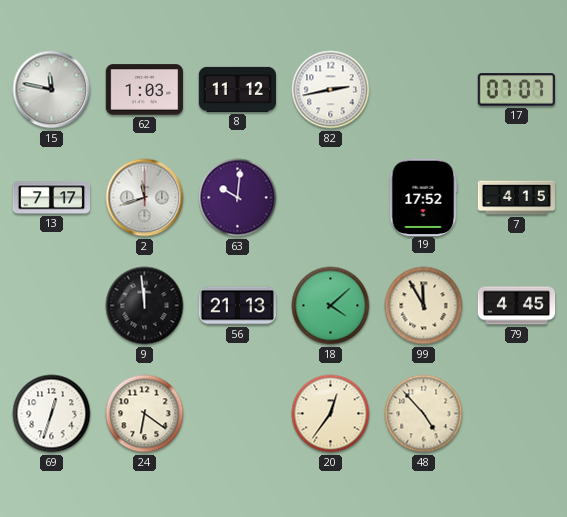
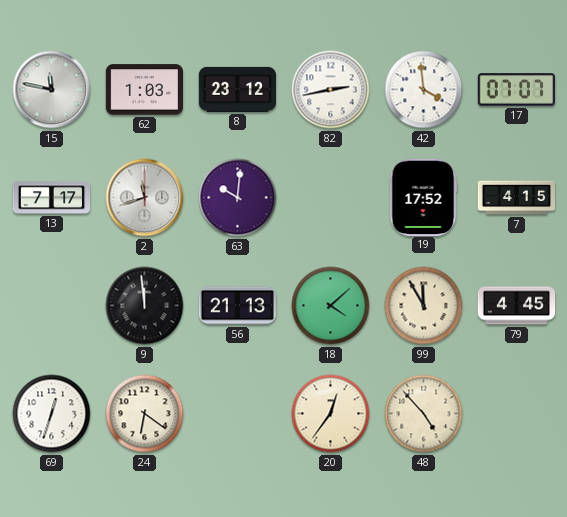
8: 11:12 -> 23:12 (237, 89)
42: none -> 3:59 (424, 90)
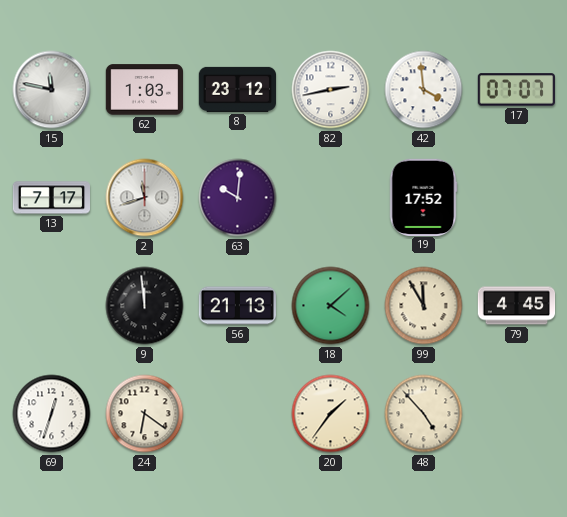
7: 4:15 -> none (517, 198)
20: 12:36 -> 1:36 (331, 414)
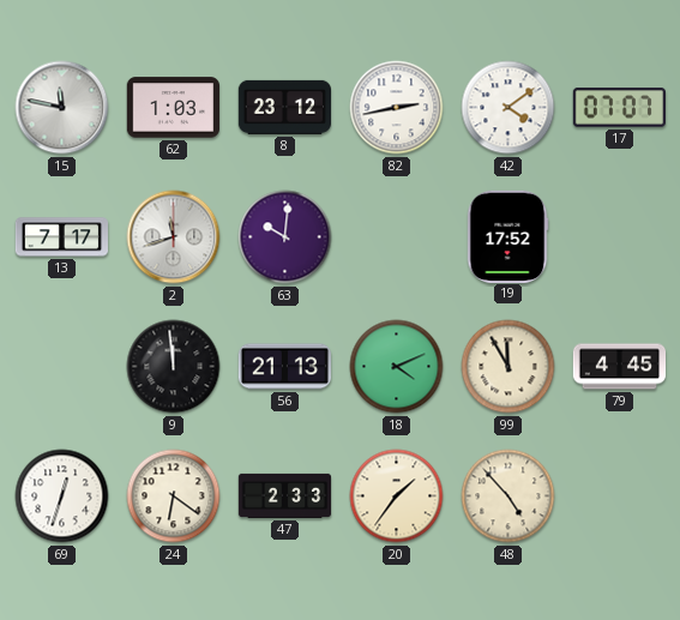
42: 3:59 -> 4:09 (509, 108)
18: 4:08 -> 4:11 (397, 367)
47: none -> 2:33 (285, 495)
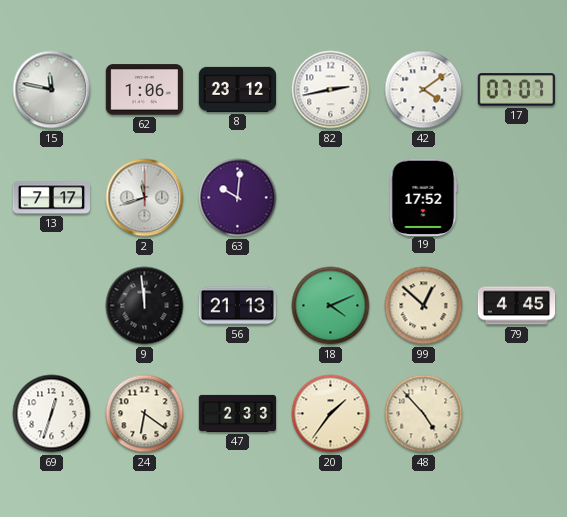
62: 1:03 -> 1:06 (144, 90)
99: 11:55 -> 12:52 (424, 306)
